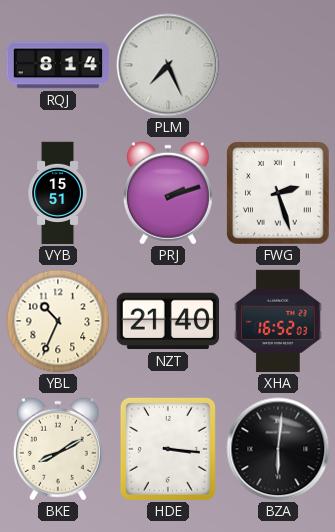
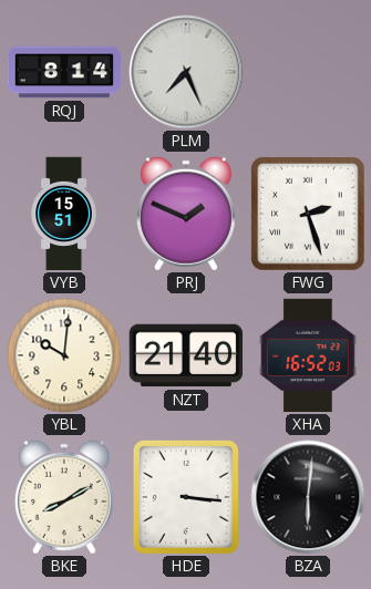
PRJ: 2:12 -> 1:49 (186, 214)
YBL: 10:34 -> 10:01 (64, 355)
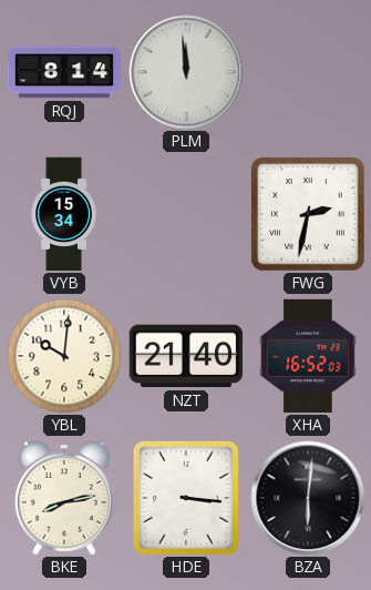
PLM: 7:26 -> 11:59 (186, 72)
VYB: 15:51 -> 15:34 (64, 214)
PRJ: 1:49 -> none (186, 214)
FWG: 2:27 -> 2:32 (309, 215)
BKE: 8:10 -> 8:13 (64, 498)
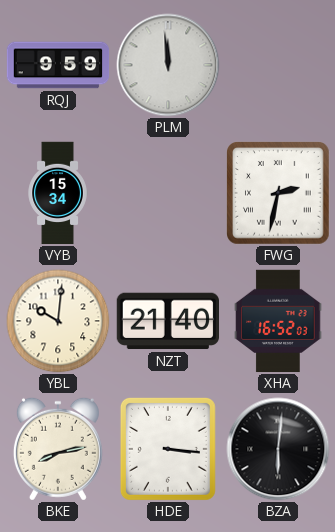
RQJ: 8:14 -> 9:59 (58, 65)
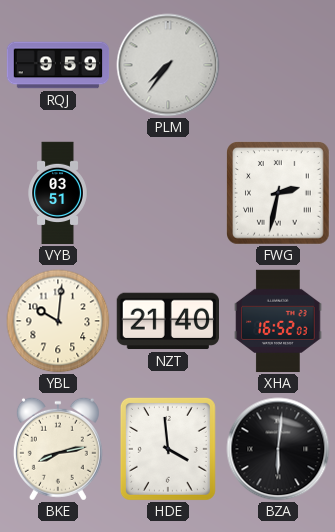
PLM: 11:59 -> 7:36 (168, 65)
VYB: 15:34 -> 03:51 (58, 193)
HDE: 3:16 -> 3:59 (168, 449)
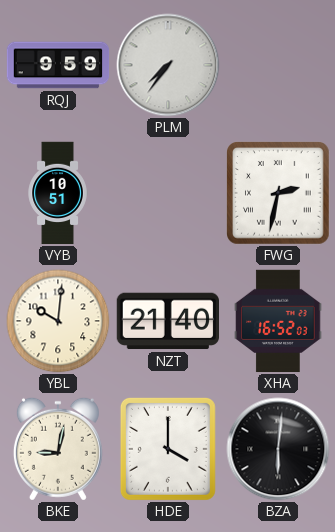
VYB: 03:51 -> 10:51 (58, 193)
BKE: 8:13 -> 9:02 (58, 449)
HDE: 3:59 -> 4:00 (168, 449)
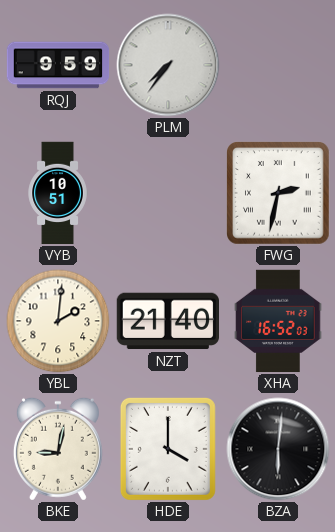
YBL: 10:01 -> 2:01 (58, 321)
